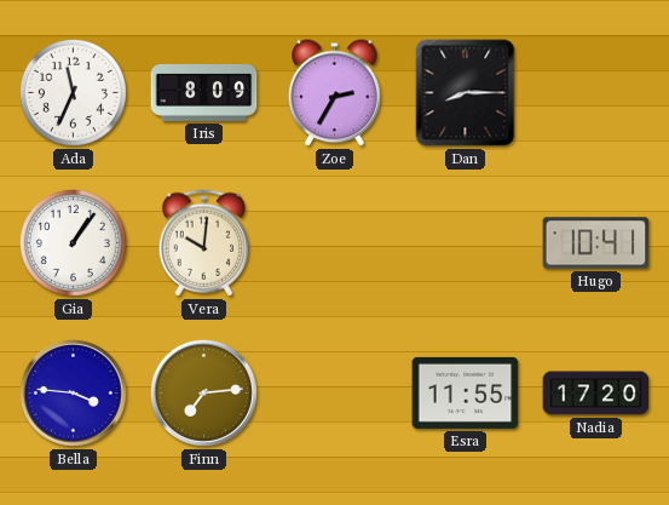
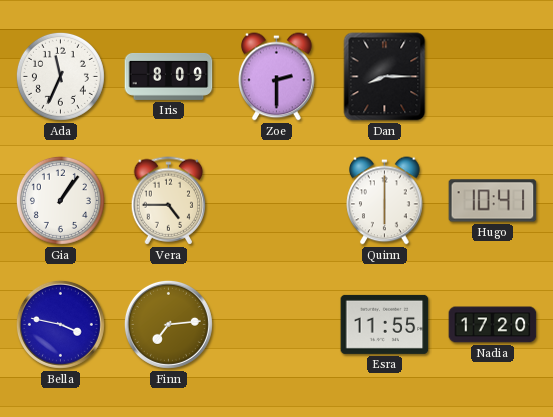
Zoe: 2:35 -> 2:30 (277, 77)
Vera: 10:01 -> 4:45 (169, 201)
Quinn: none -> 6:00 (385, 201)
Bella: 3:46 -> 3:47 (60, 324)
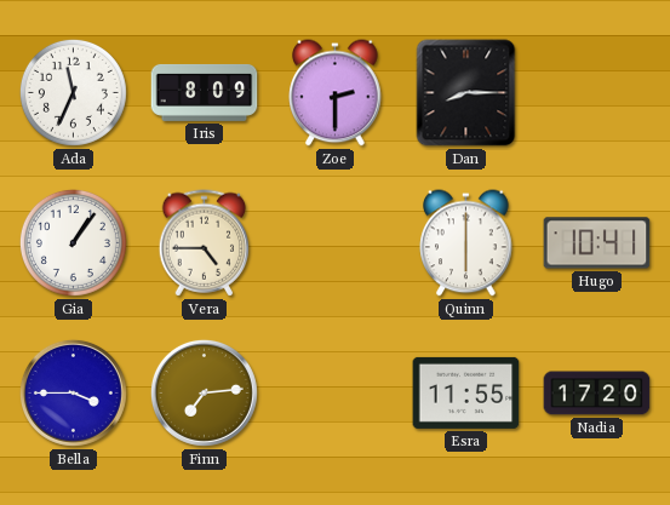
Bella: 3:47 -> 3:45 (73, 392)
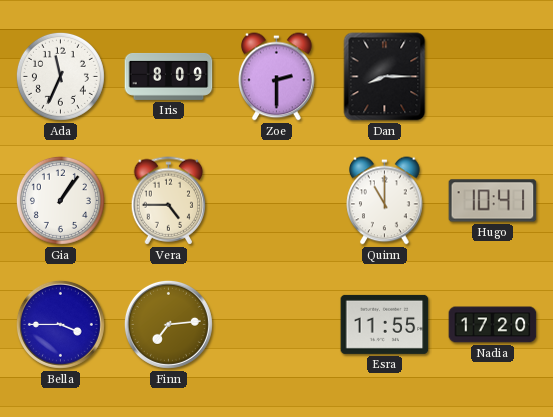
Quinn: 6:00 -> 11:00 (385, 201)
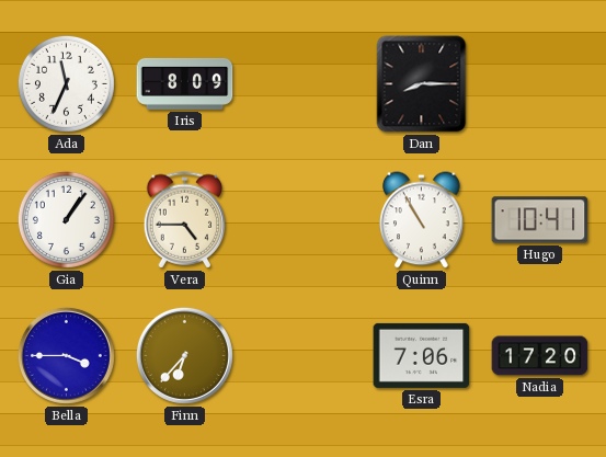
Zoe: 2:30 -> none (277, 77)
Quinn: 11:00 -> 10:55 (422, 220)
Finn: 7:14 -> 6:37 (184, 355)
Esra: 11:55 -> 7:06 (422, 355)
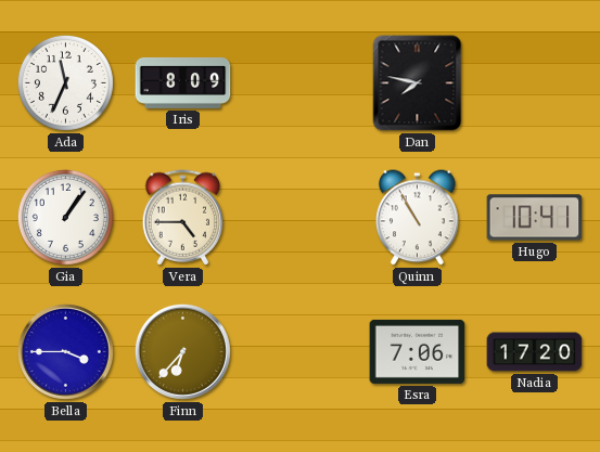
Dan: 8:15 -> 7:47 (418, 83)
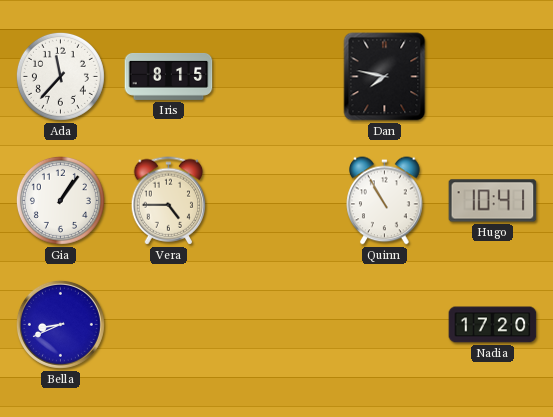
Ada: 11:34 -> 11:37 (60, 76)
Iris: 8:09 -> 8:15 (169, 76)
Bella: 3:45 -> 8:41 (60, 324)
Finn: 6:37 -> none (182, 351)
Esra: 7:06 -> none (418, 351)
